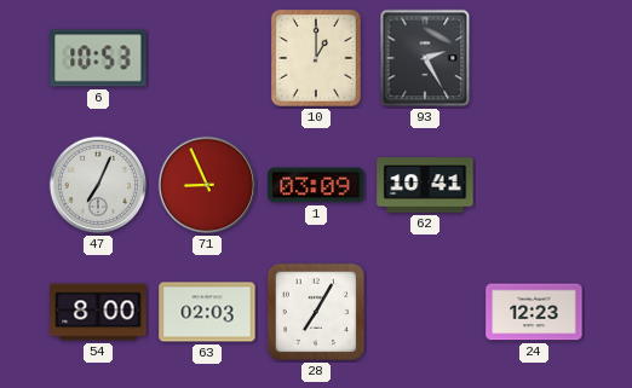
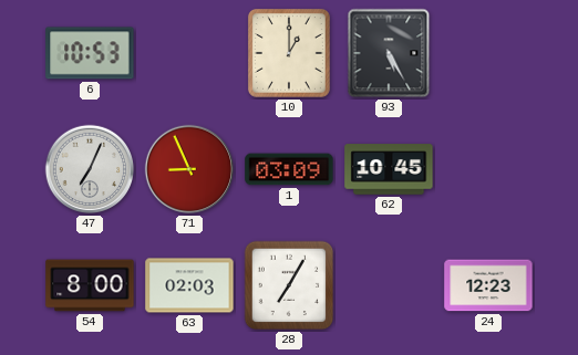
93: 2:25 -> 5:25 (389, 53)
62: 10:41 -> 10:45 (389, 169)
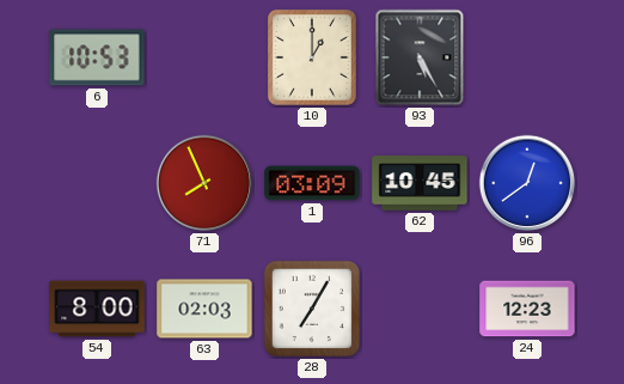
47: 7:04 -> none (90, 169)
71: 8:56 -> 7:56 (204, 183)
96: none -> 12:39 (527, 183)
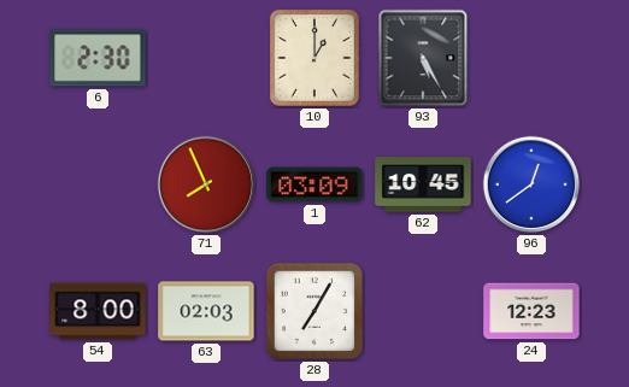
6: 10:53 -> 2:30 (98, 58)
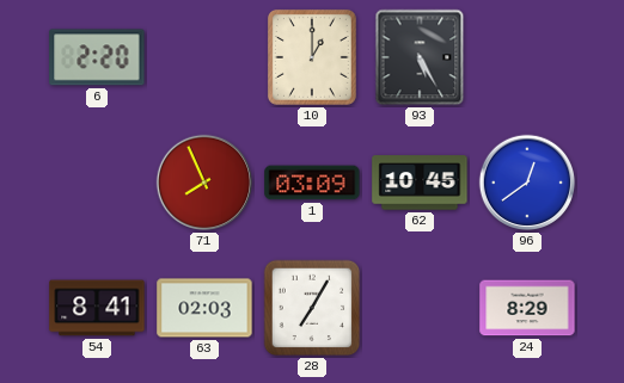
6: 2:30 -> 2:20 (97, 57)
54: 8:00 -> 8:41 (97, 308)
24: 12:23 -> 8:29 (527, 308)
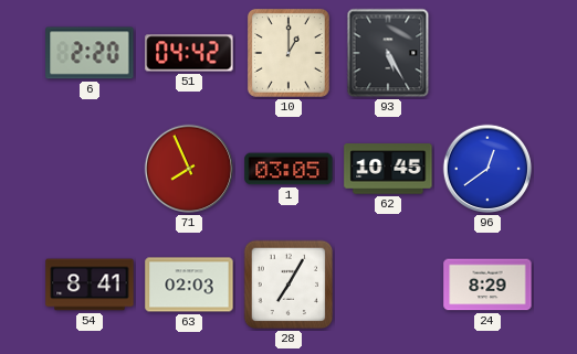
51: none -> 04:42 (189, 53)
1: 03:09 -> 03:05 (288, 169)
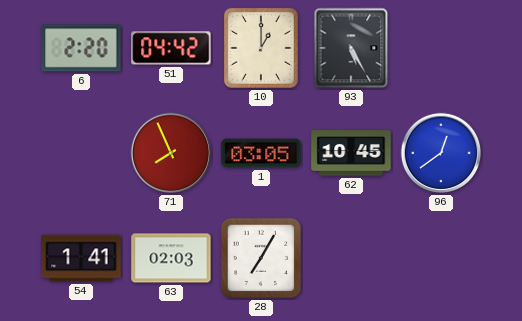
54: 8:41 -> 1:41 (81, 258)
24: 8:29 -> none (487, 285)
